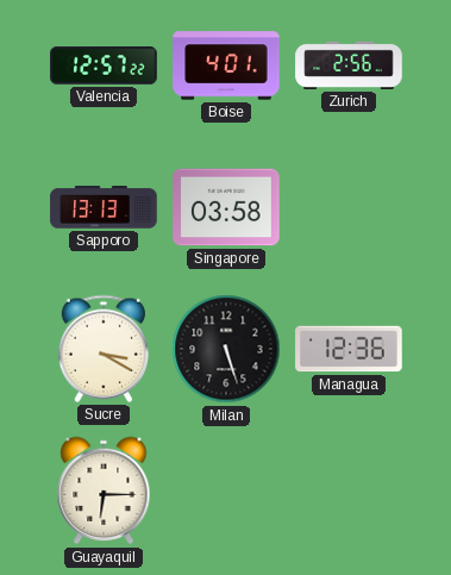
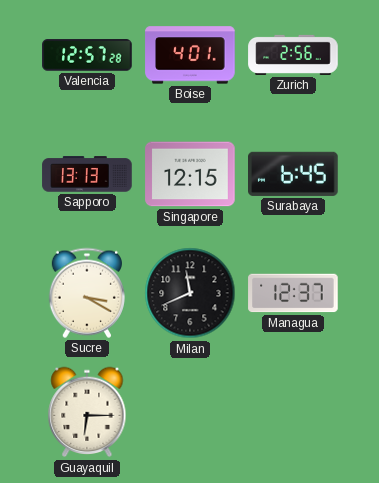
Valencia: 12:57:22 -> 12:57:28 (87, 55)
Singapore: 03:58 -> 12:15 (190, 174)
Surabaya: none -> 6:45 (294, 174)
Milan: 5:27 -> 11:41 (190, 293)
Managua: 12:36 -> 12:37 (293, 293)
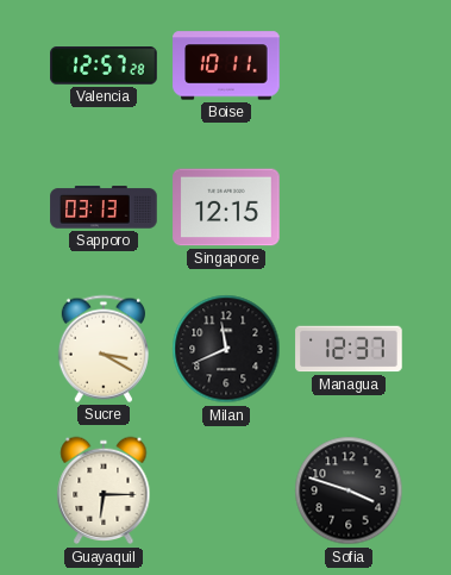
Boise: 4:01 -> 10:11 (226, 65)
Zurich: 2:56 -> none (293, 55)
Sapporo: 13:13 -> 03:13 (104, 207)
Surabaya: 6:45 -> none (294, 174)
Sofia: none -> 3:48 (349, 490)
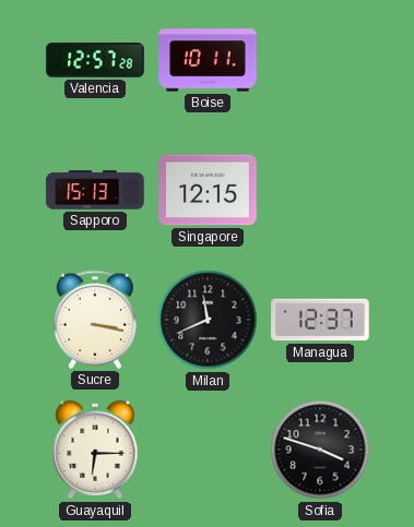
Sapporo: 03:13 -> 15:13 (95, 190)
Sucre: 3:20 -> 3:17 (95, 320)
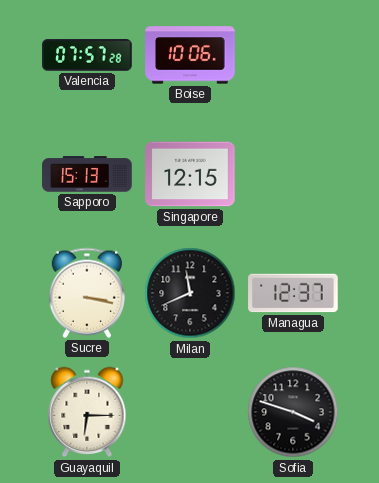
Valencia: 12:57 -> 07:57 (87, 55)
Boise: 10:11 -> 10:06 (190, 55)
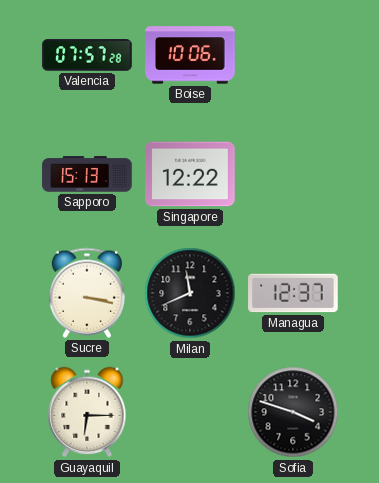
Singapore: 12:15 -> 12:22 (190, 174)
